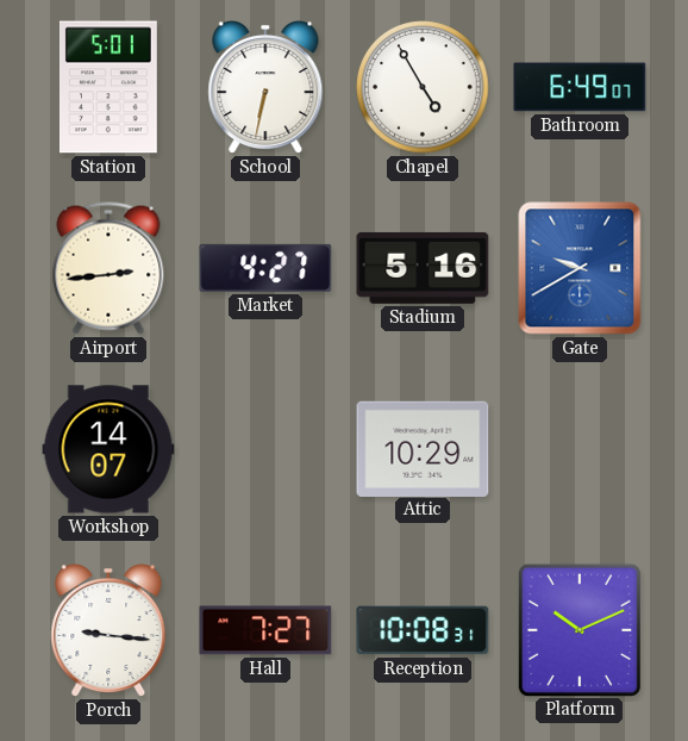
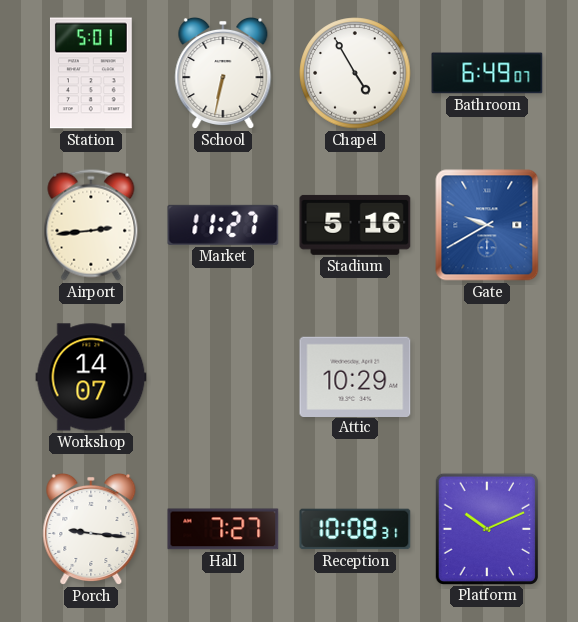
Market: 4:27 -> 11:27 (223, 225)
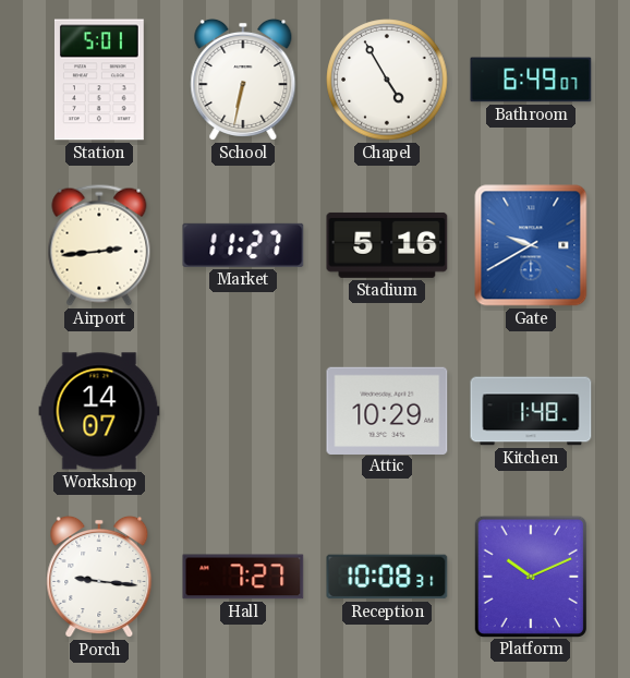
Kitchen: none -> 1:48 (531, 411)
